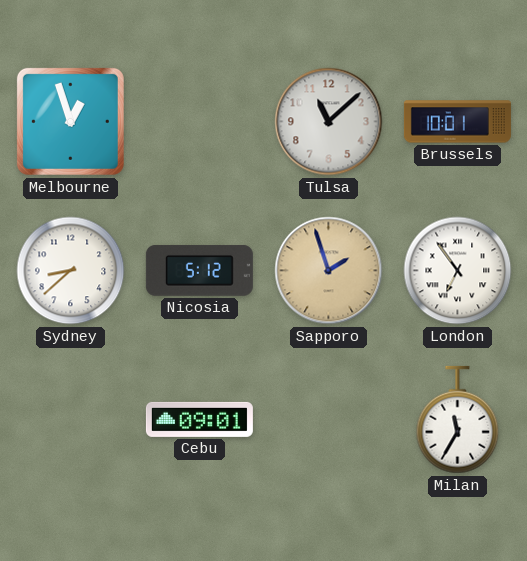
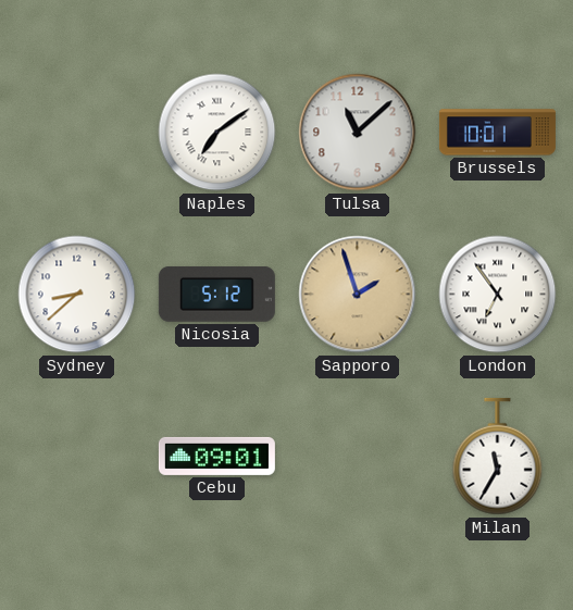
Melbourne: 12:57 -> none (70, 121)
Naples: none -> 7:09 (217, 133)
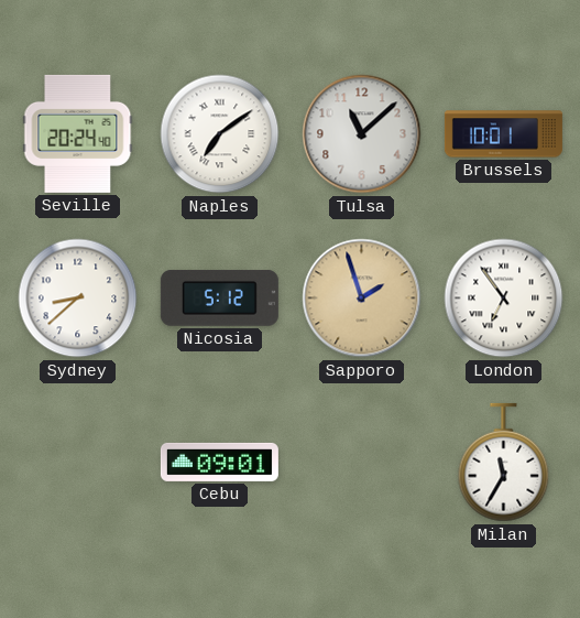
Seville: none -> 20:24 (78, 133)
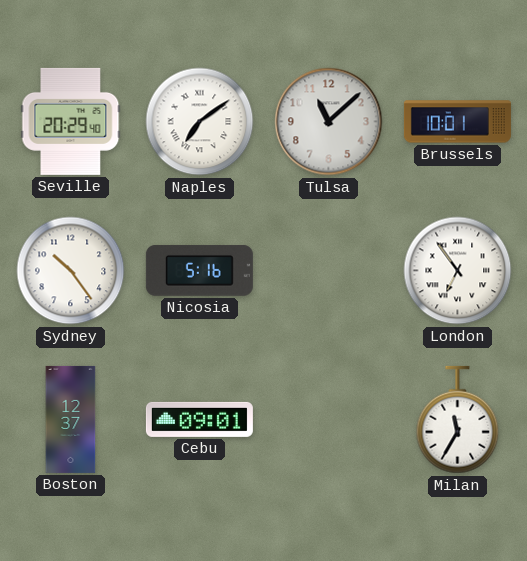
Seville: 20:24 -> 20:29 (71, 121)
Sydney: 8:38 -> 10:24 (71, 271)
Nicosia: 5:12 -> 5:16 (199, 271)
Sapporo: 1:57 -> none (362, 299)
Boston: none -> 12:37 (71, 419)
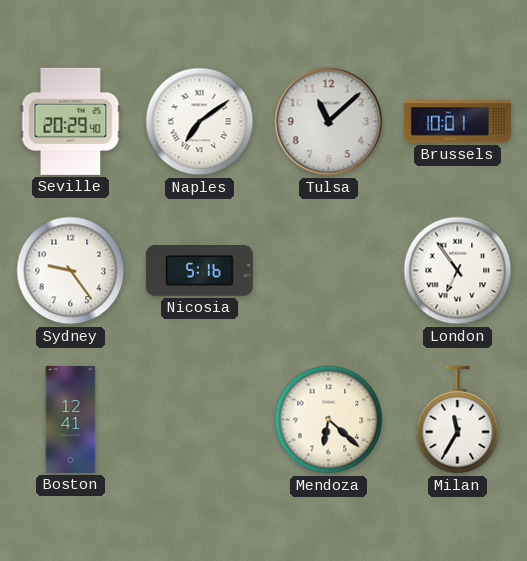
Sydney: 10:24 -> 9:24 (71, 271)
Boston: 12:37 -> 12:41 (71, 419)
Cebu: 09:01 -> none (199, 419)
Mendoza: none -> 6:22 (329, 420)
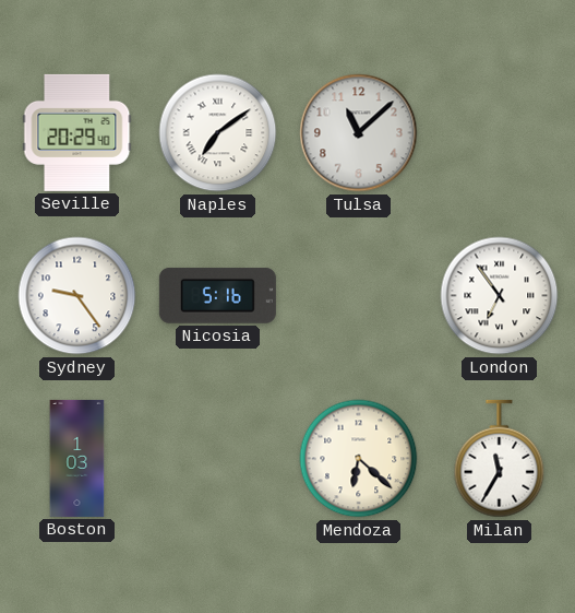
Brussels: 10:01 -> none (457, 122)
Boston: 12:41 -> 1:03 (77, 458)
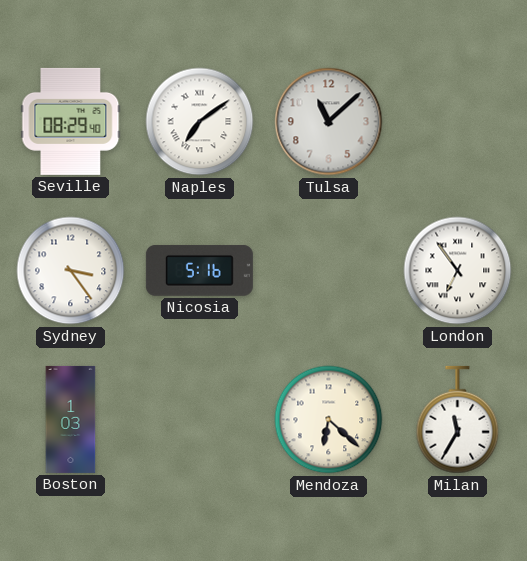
Seville: 20:29 -> 08:29 (71, 121)
Sydney: 9:24 -> 3:24 (71, 271)
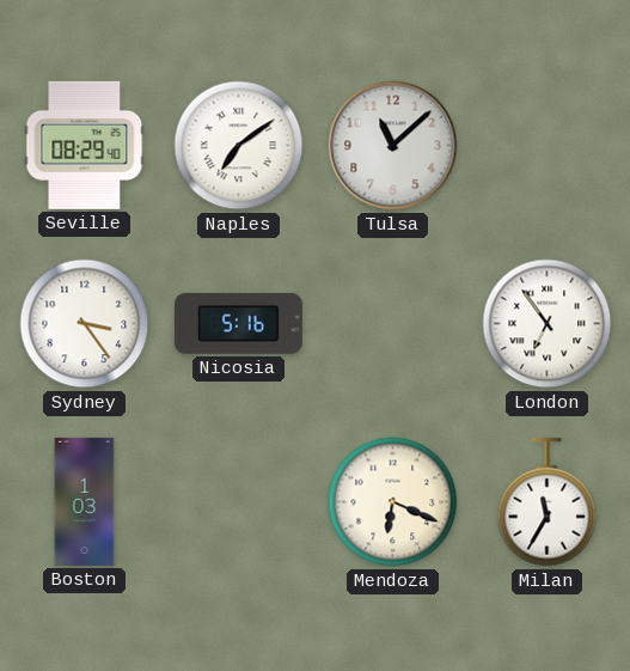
Mendoza: 6:22 -> 6:19 (393, 502)
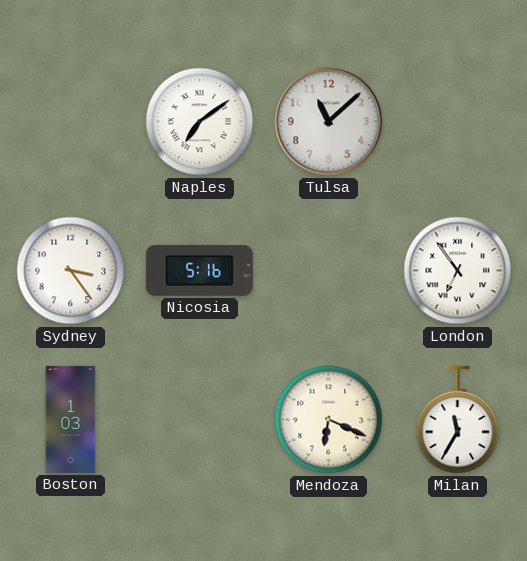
Seville: 08:29 -> none (85, 145)
